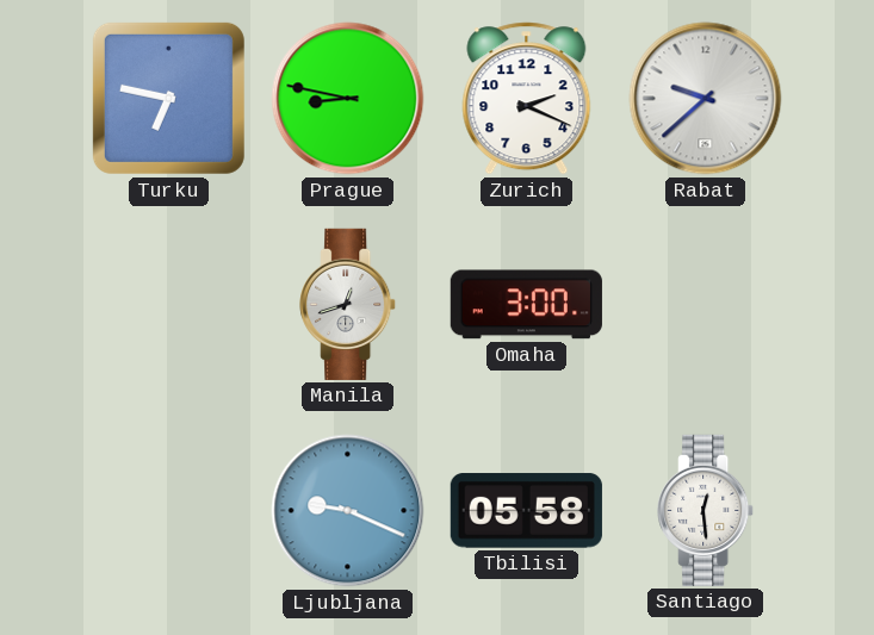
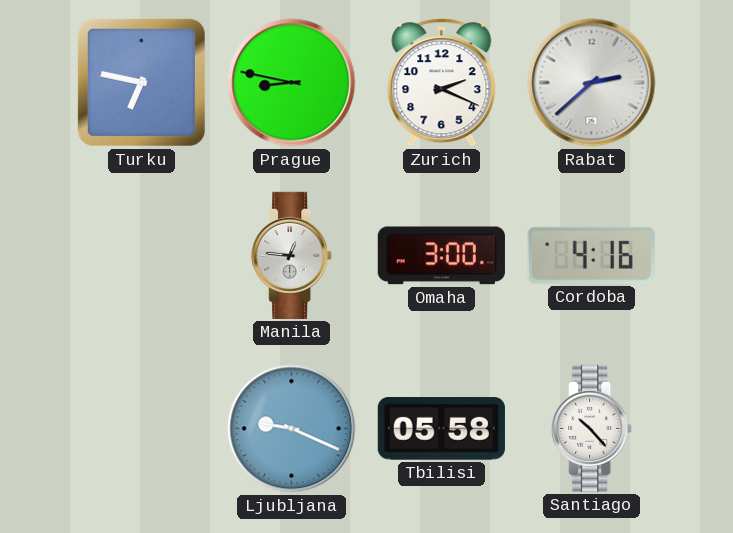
Rabat: 9:38 -> 2:38 (592, 83)
Manila: 12:42 -> 12:46 (292, 255)
Cordoba: none -> 4:16 (591, 255)
Santiago: 12:29 -> 10:23 (592, 428)
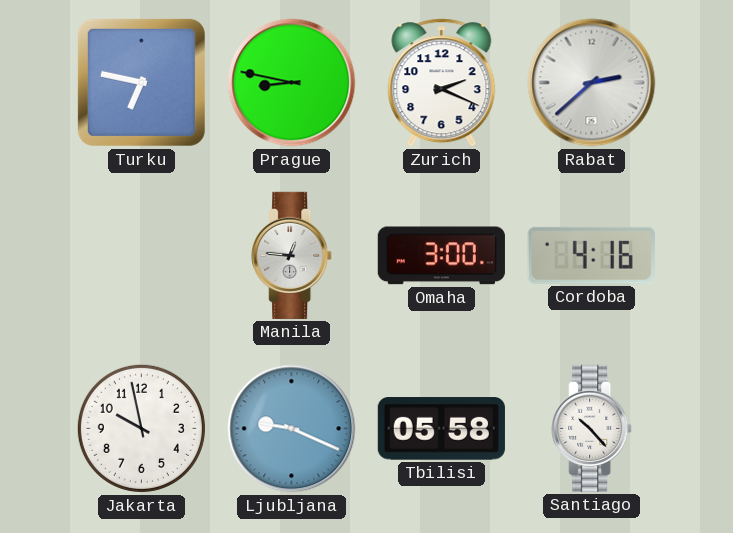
Jakarta: none -> 9:58 (141, 428)
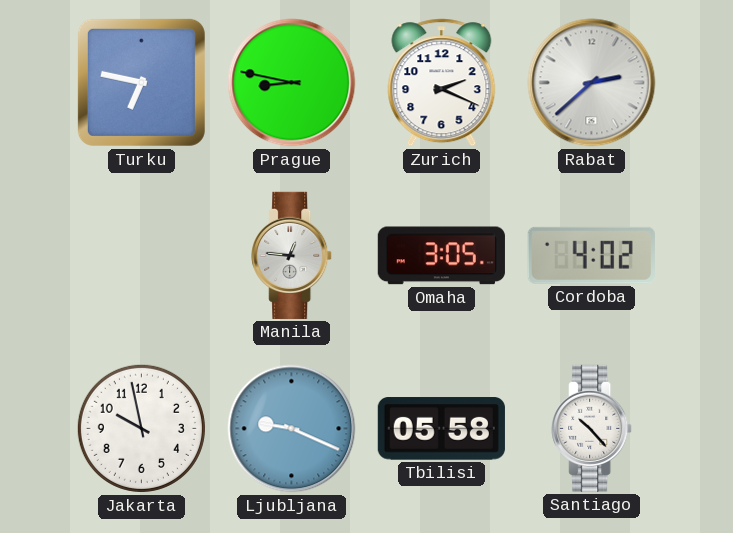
Omaha: 3:00 -> 3:05 (441, 256)
Cordoba: 4:16 -> 4:02 (591, 255)
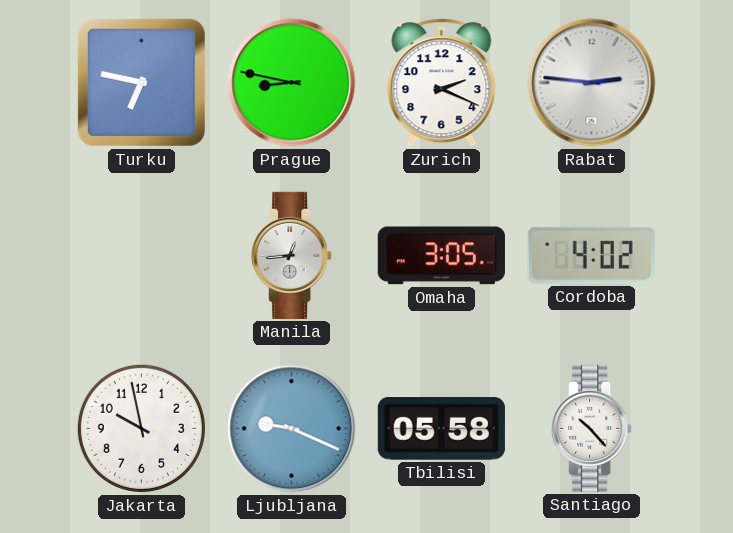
Rabat: 2:38 -> 2:46 (592, 83)
Manila: 12:46 -> 12:44 (292, 255)
